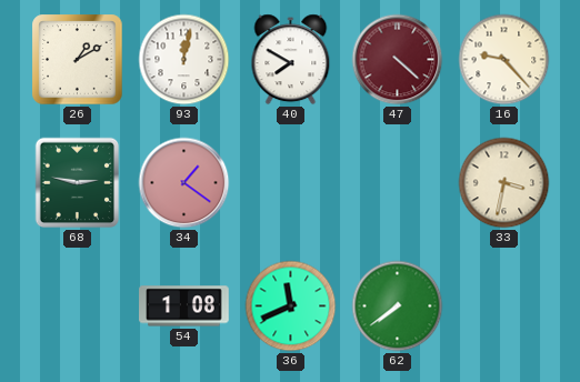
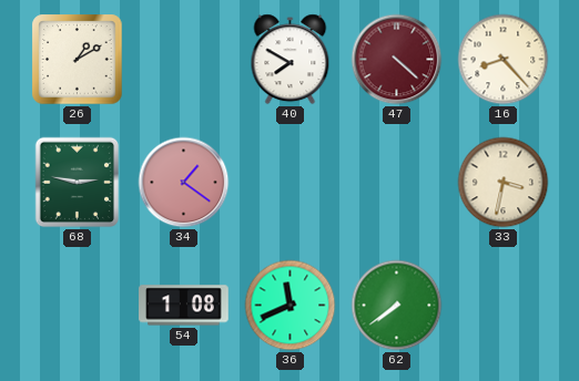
93: 12:02 -> none (184, 60)
16: 9:23 -> 8:23 (504, 60)
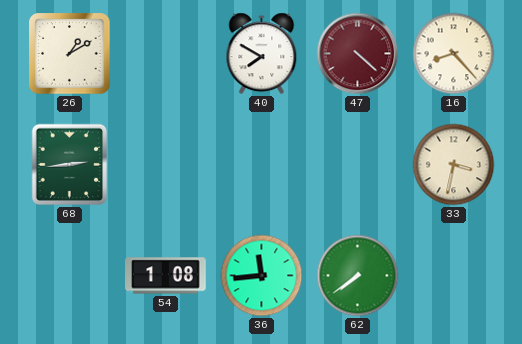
68: 2:47 -> 2:44 (70, 165)
34: 1:21 -> none (184, 183)
36: 11:41 -> 11:44 (262, 276)
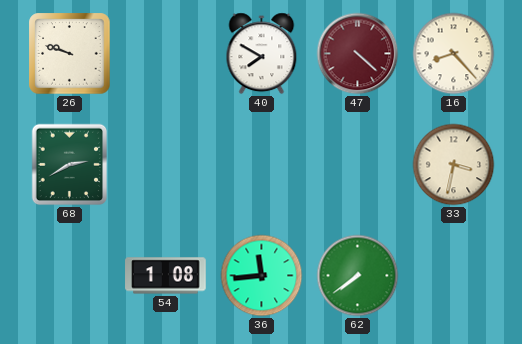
26: 1:10 -> 9:48 (70, 54)
68: 2:44 -> 2:40 (70, 165)
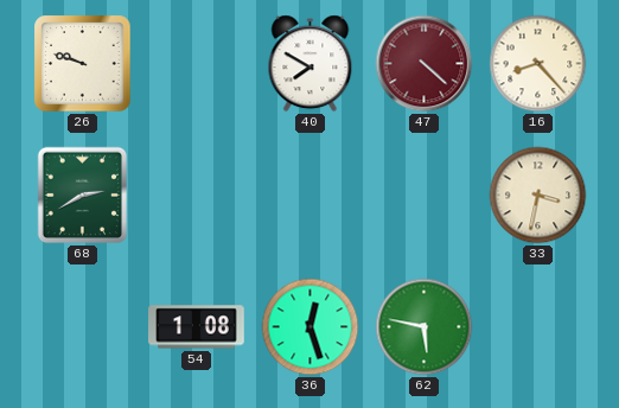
36: 11:44 -> 12:27 (311, 327)
62: 7:39 -> 5:47 (425, 327)
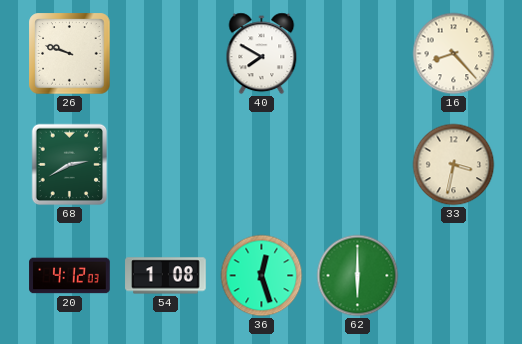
47: 4:22 -> none (425, 64)
20: none -> 4:12 (70, 276)
62: 5:47 -> 6:00 (358, 276)
